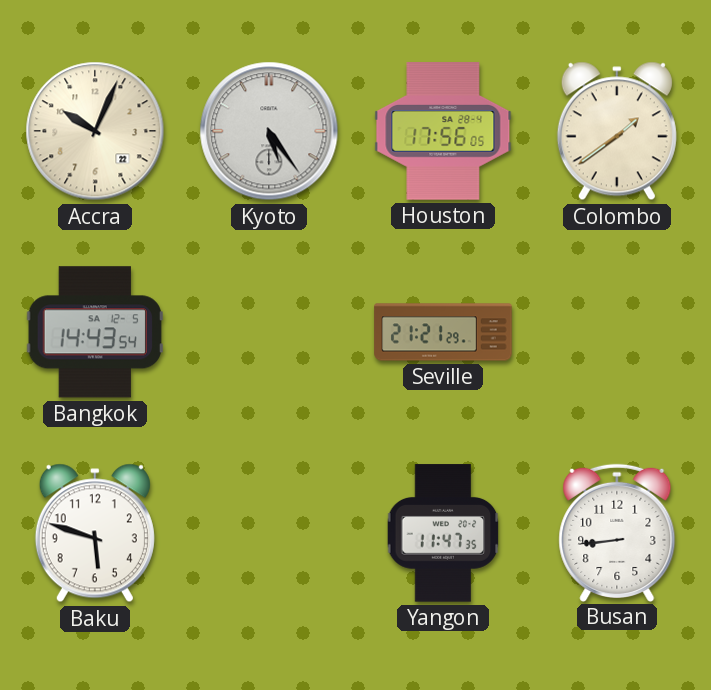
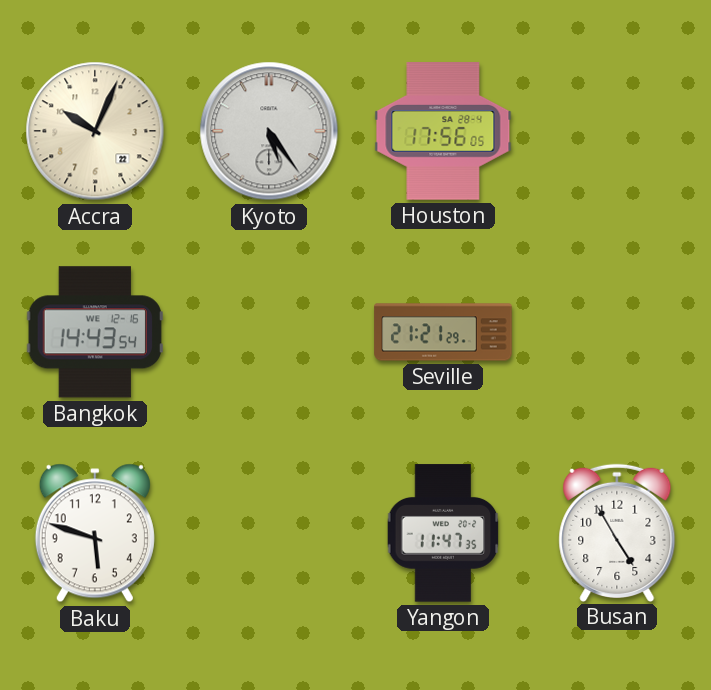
Colombo: 1:39 -> none (617, 131)
Bangkok date: SA 12-5 -> WE 12-16 (95, 332)
Busan: 8:44 -> 4:55 (617, 532)
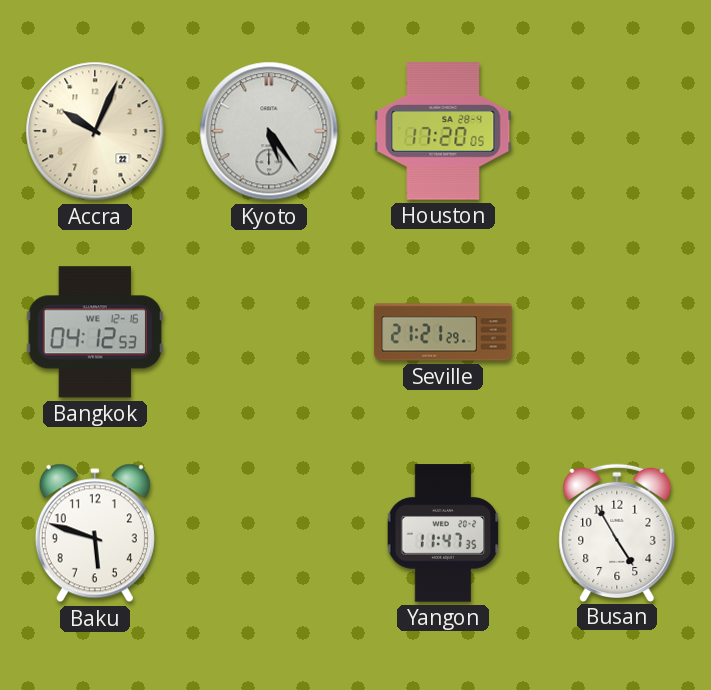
Houston: 17:56 -> 17:20 (443, 131)
Bangkok: 14:43 -> 04:12 (95, 332)
